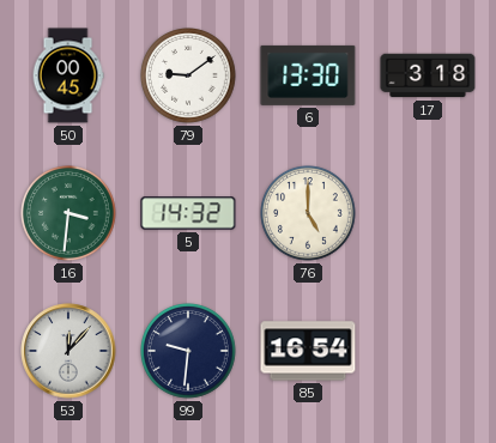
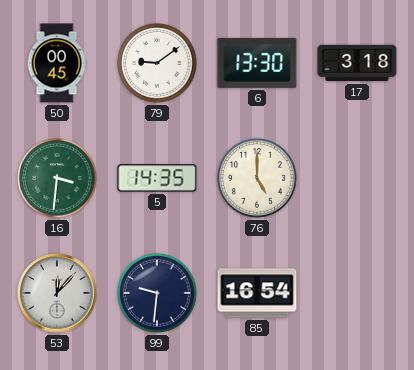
5: 14:32 -> 14:35 (157, 178)
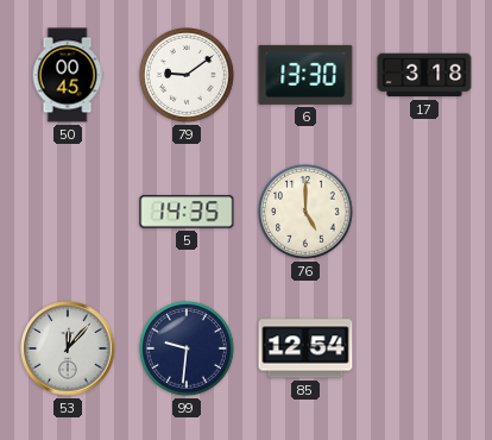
16: 3:31 -> none (58, 179)
85: 16:54 -> 12:54 (305, 348)
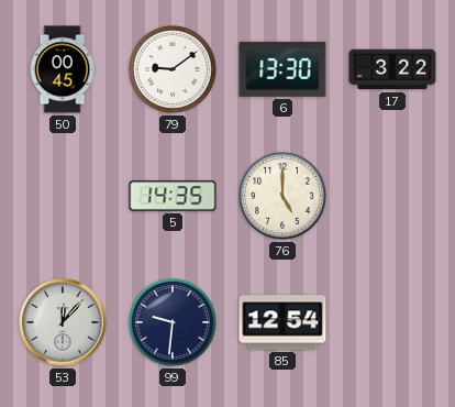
17: 3:18 -> 3:22 (392, 69)
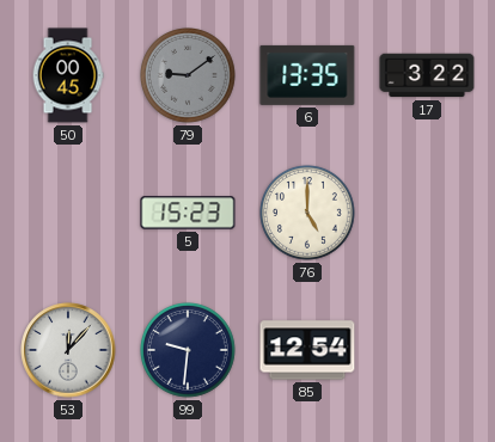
79 dial: white -> grey (189, 76)
6: 13:30 -> 13:35 (307, 75)
5: 14:35 -> 15:23 (188, 213)
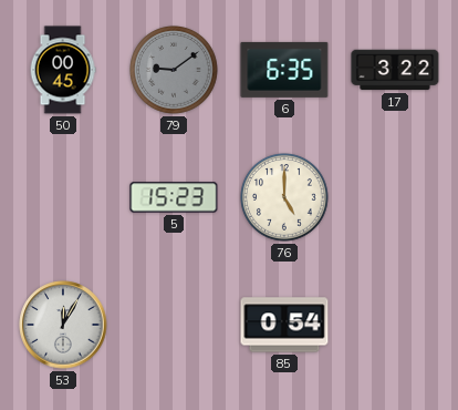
6: 13:35 -> 6:35 (284, 70)
53: 12:07 -> 12:05 (63, 325)
99: 9:31 -> none (189, 351)
85: 12:54 -> 0:54 (284, 325)
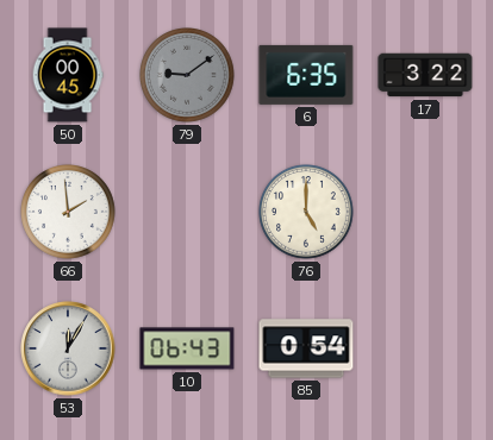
66: none -> 1:59 (69, 213)
5: 15:23 -> none (174, 197)
10: none -> 06:43 (187, 348)
